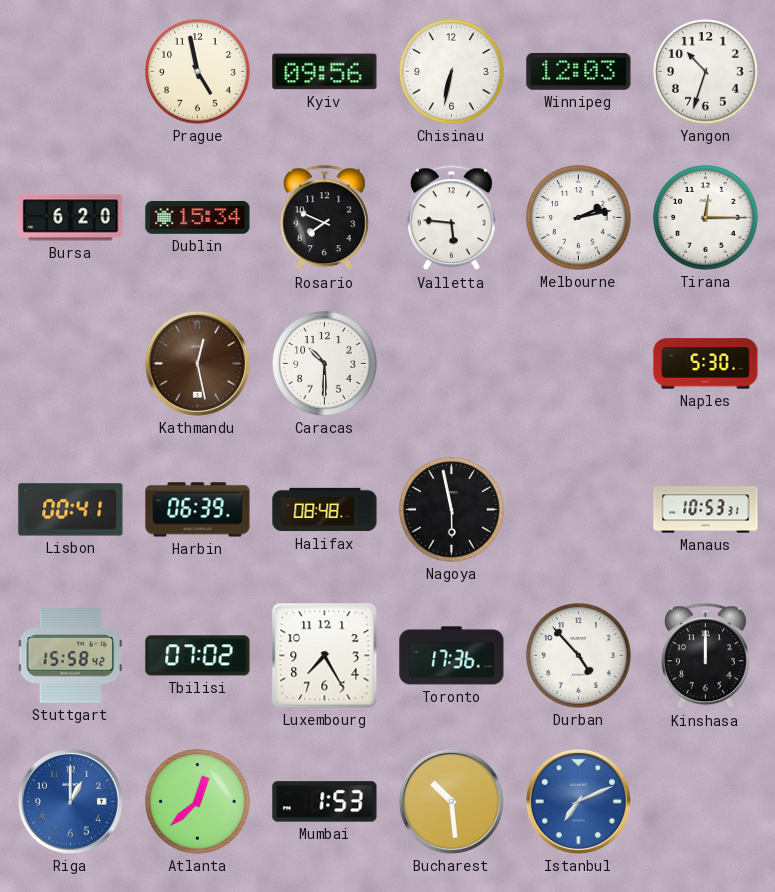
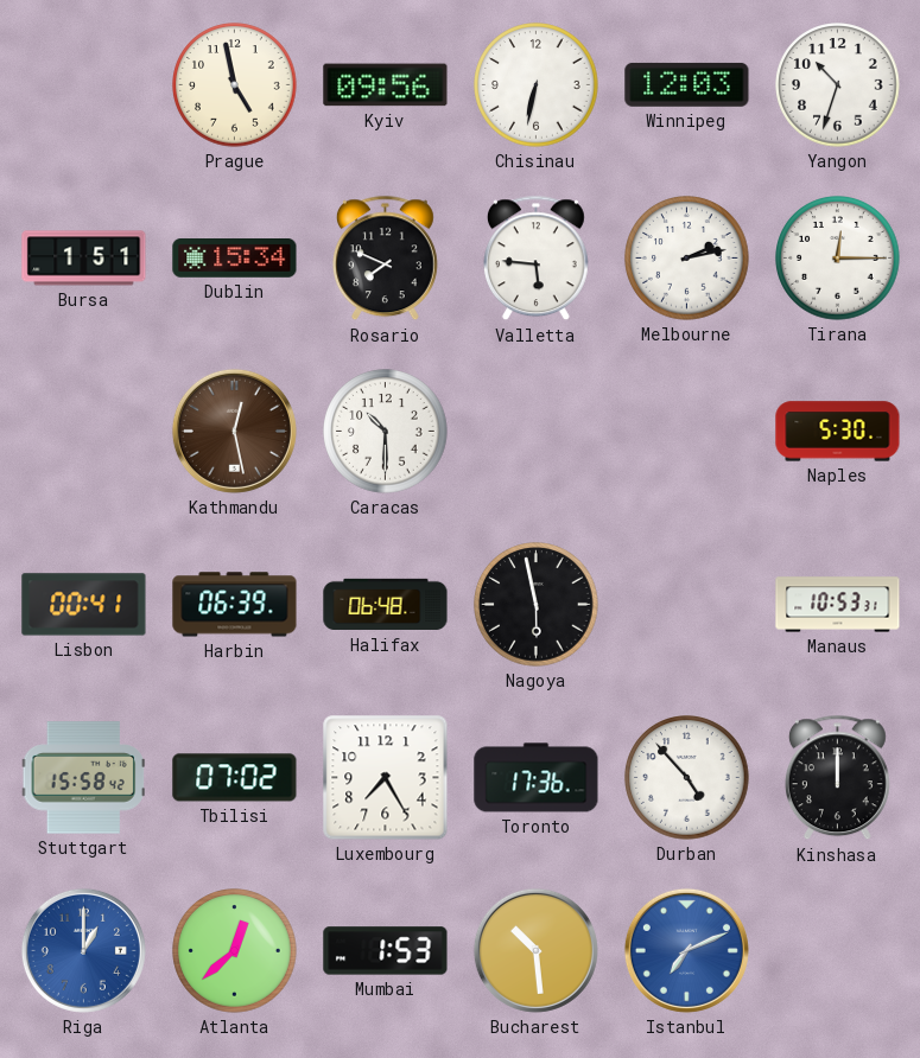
Bursa: 6:20 -> 1:51 (84, 259)
Halifax: 08:48 -> 06:48 (386, 605)
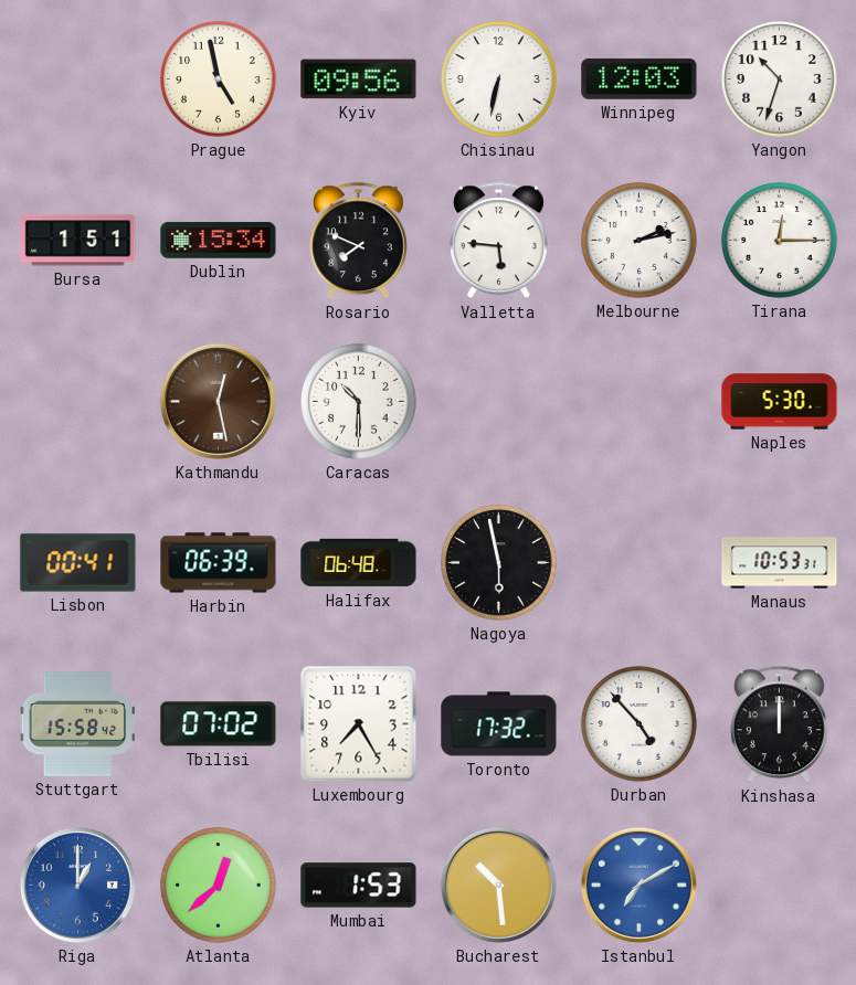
Toronto: 17:36 -> 17:32 (499, 724)
Istanbul: 7:11 -> 7:10 (638, 885)
